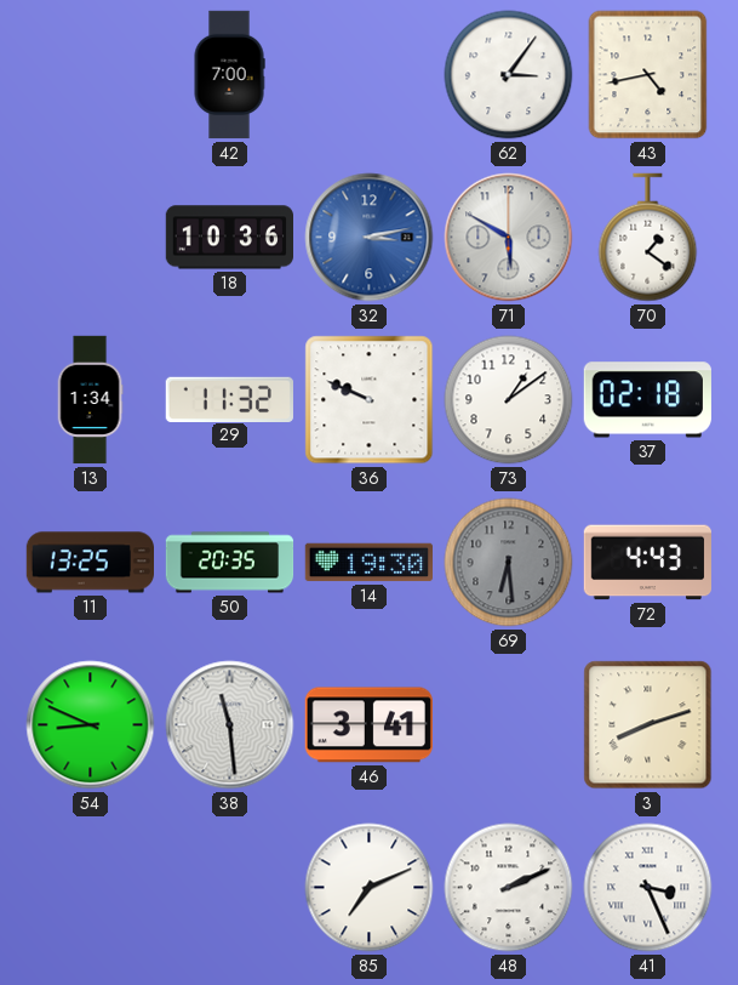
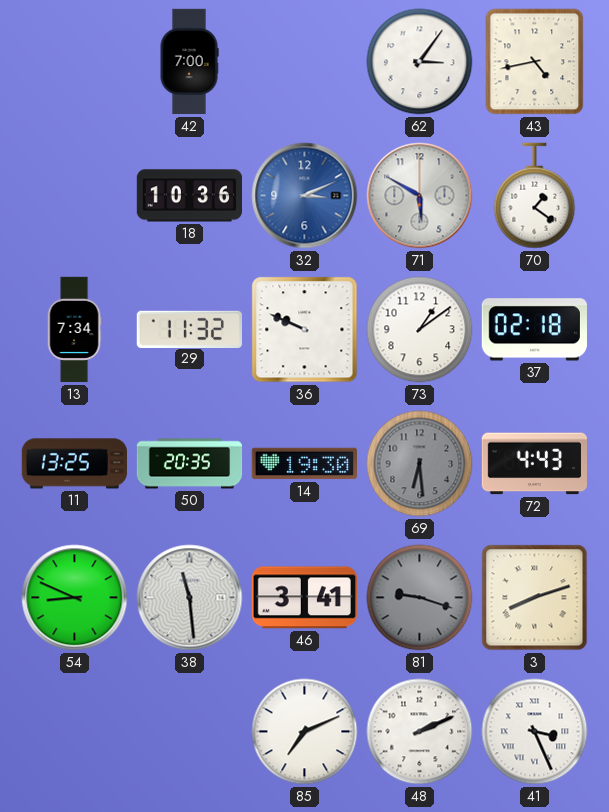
32: 3:13 -> 3:11 (305, 196)
13: 1:34 -> 7:34 (74, 330)
81: none -> 9:18 (420, 598)
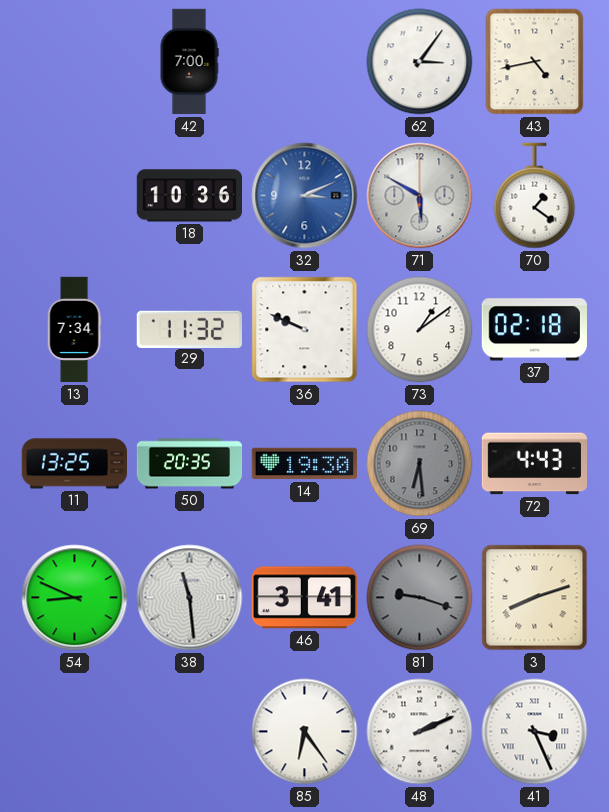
85: 7:11 -> 6:24 (305, 732)
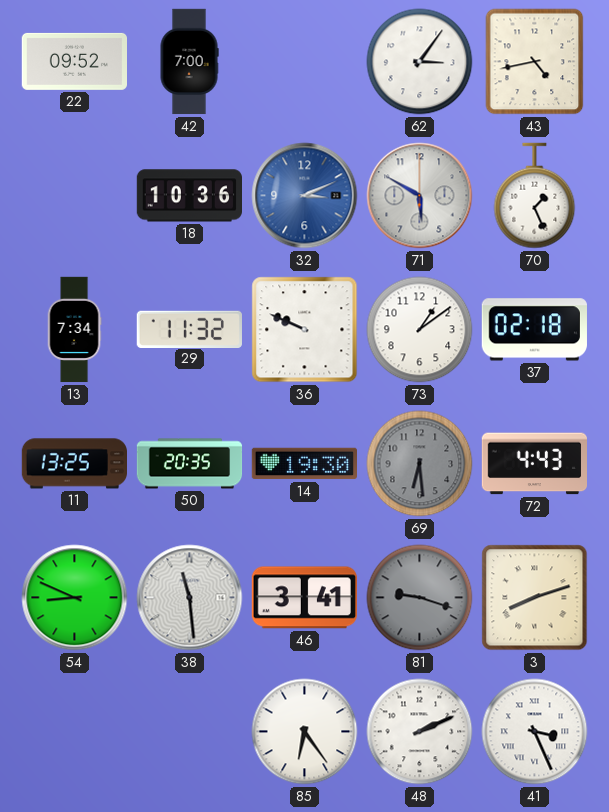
22: none -> 09:52 (74, 61)
70: 1:21 -> 1:26 (535, 196)
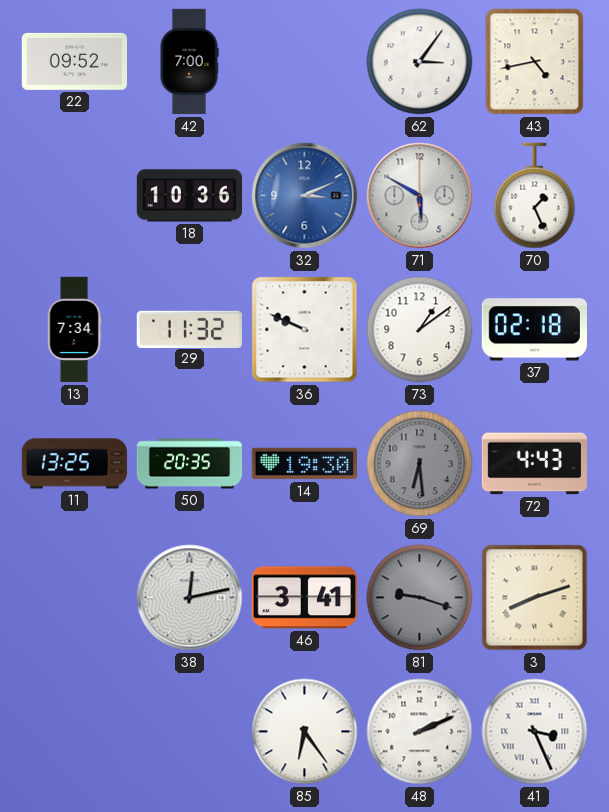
54: 8:49 -> none (75, 598)
38: 11:29 -> 12:13 (190, 598)
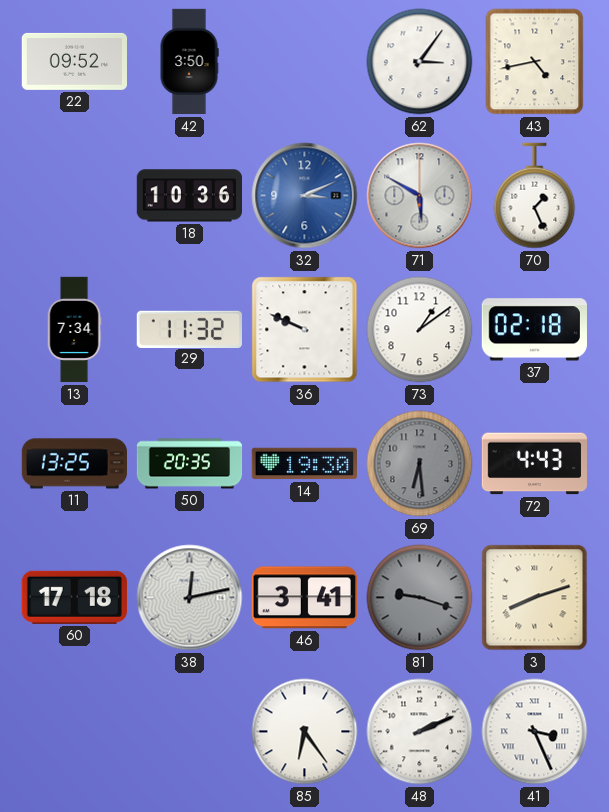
42: 7:00 -> 3:50 (189, 62)
60: none -> 17:18 (74, 597)
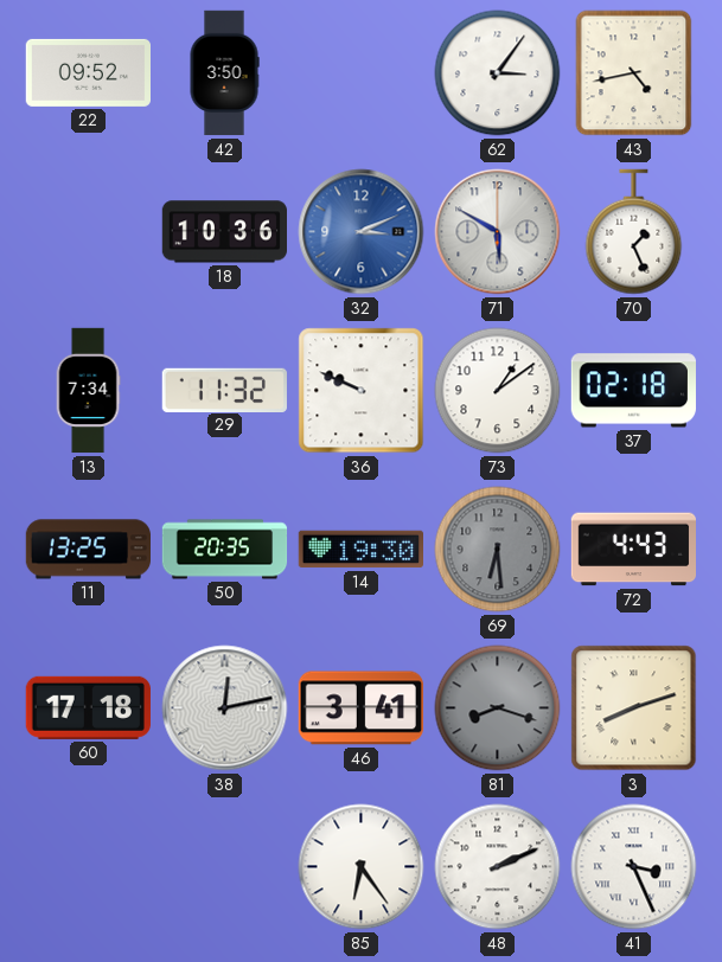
81: 9:18 -> 8:18 (498, 708)
